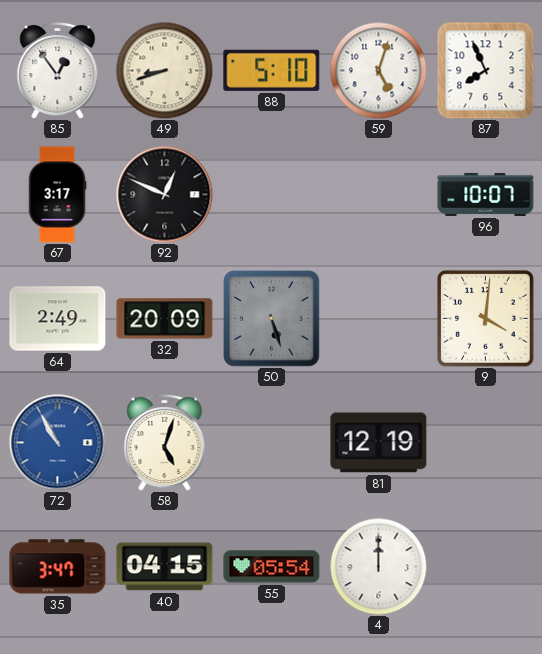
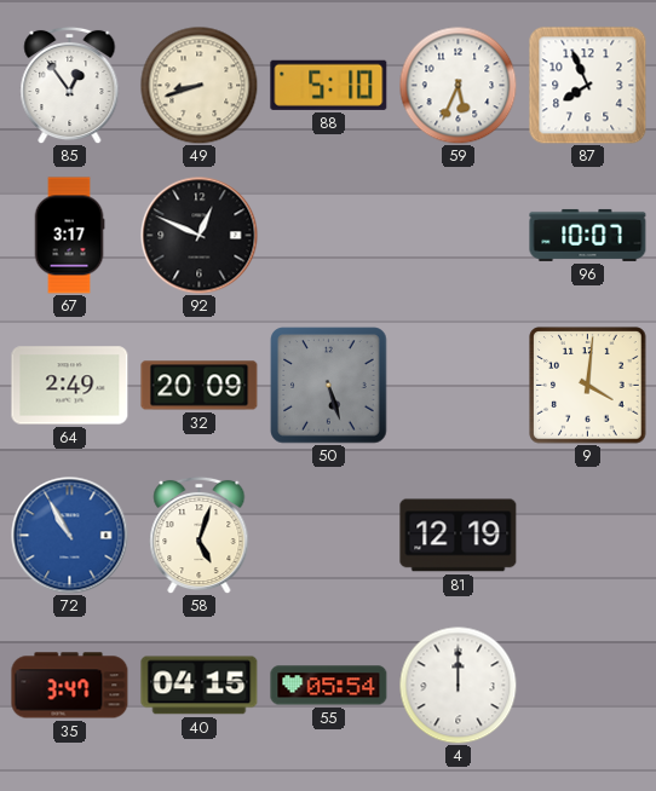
59: 5:03 -> 5:34 (458, 85)
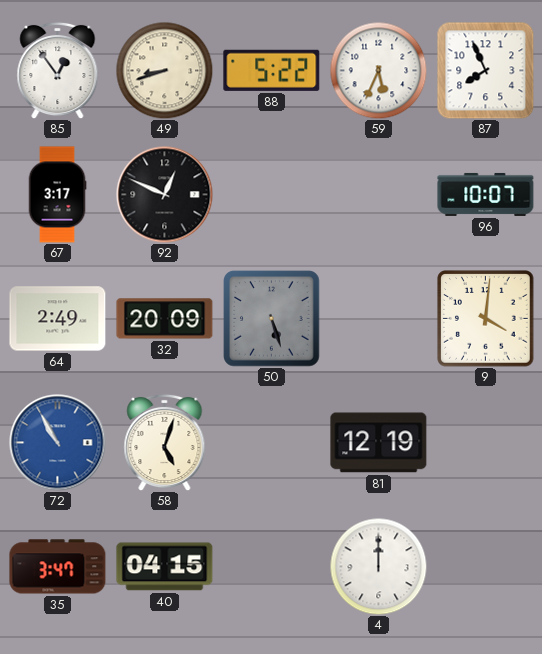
88: 5:10 -> 5:22 (272, 70)
55: 05:54 -> none (329, 686)
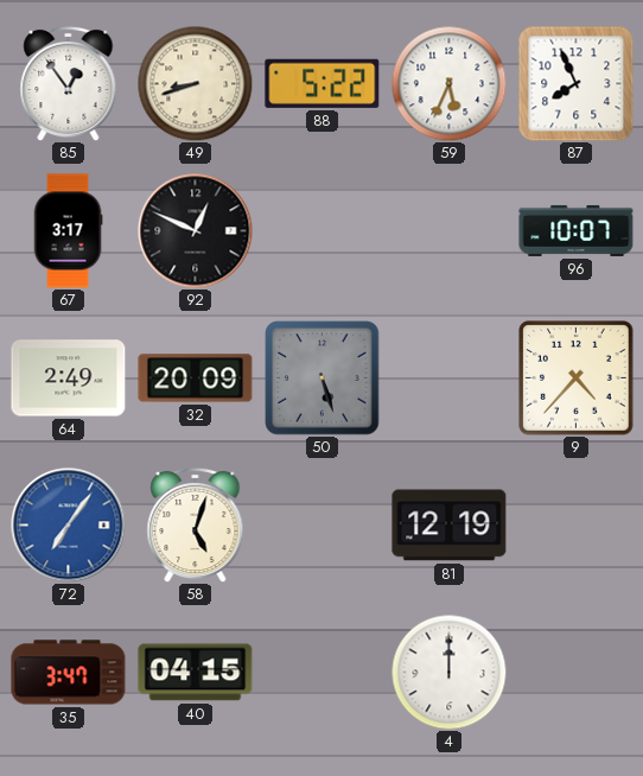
9: 4:01 -> 4:37 (577, 379)
72: 10:55 -> 7:06 (69, 526)
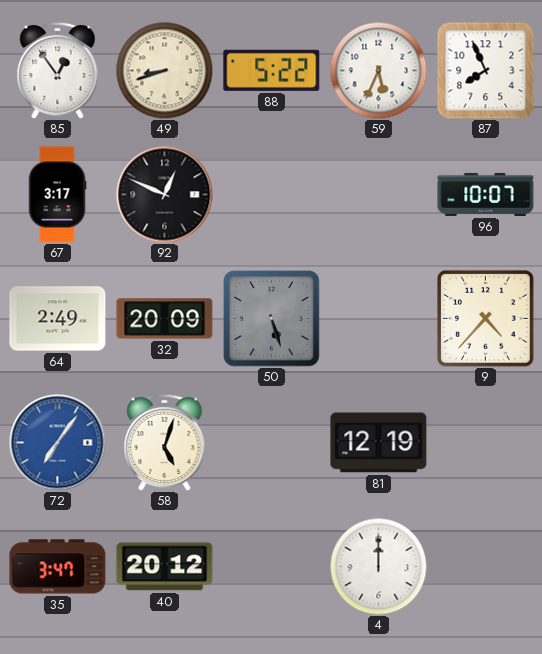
40: 04:15 -> 20:12 (165, 567)
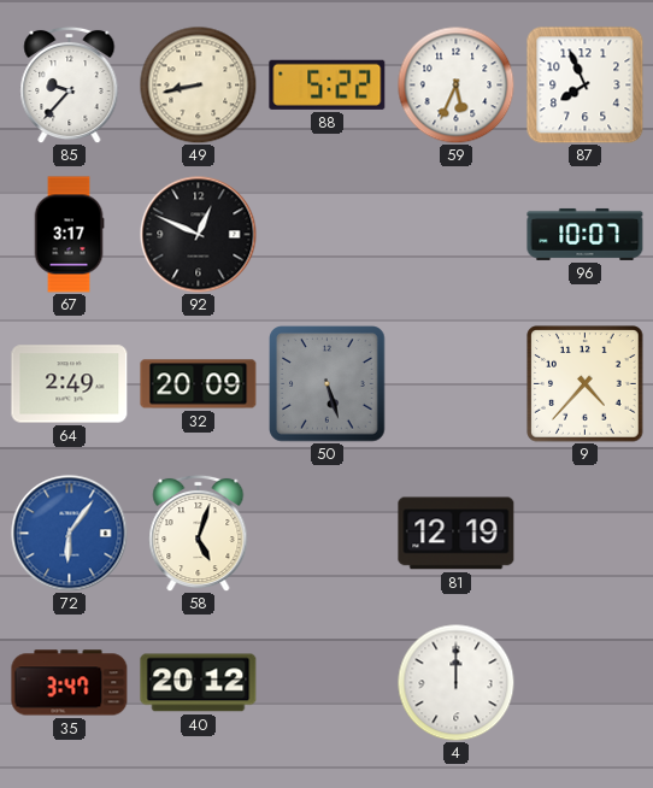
85: 12:54 -> 9:37 (70, 84)
49: 8:42 -> 8:43 (198, 84)
72: 7:06 -> 6:06 (70, 534)
